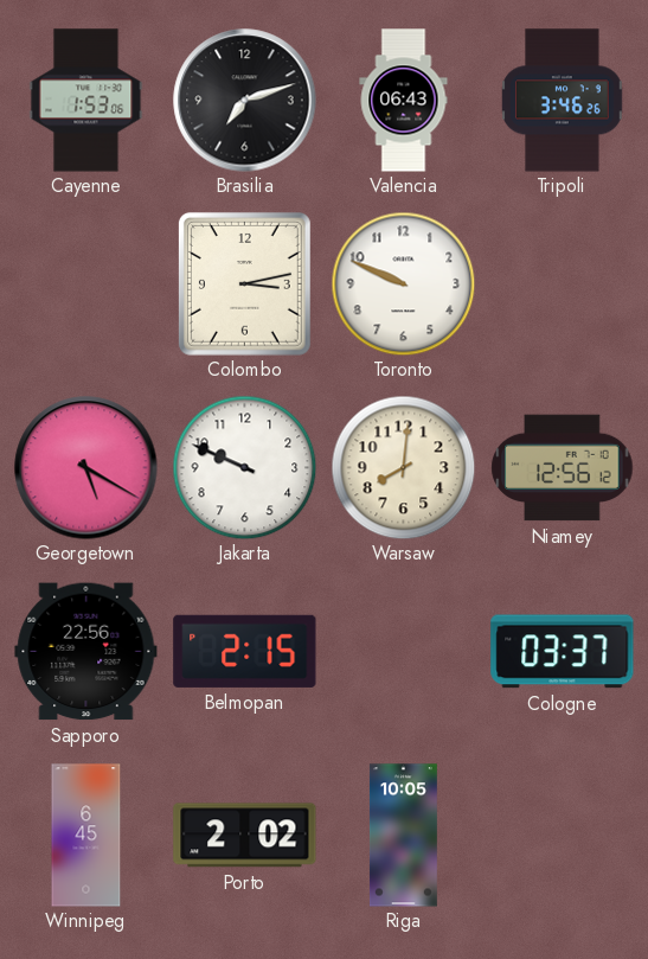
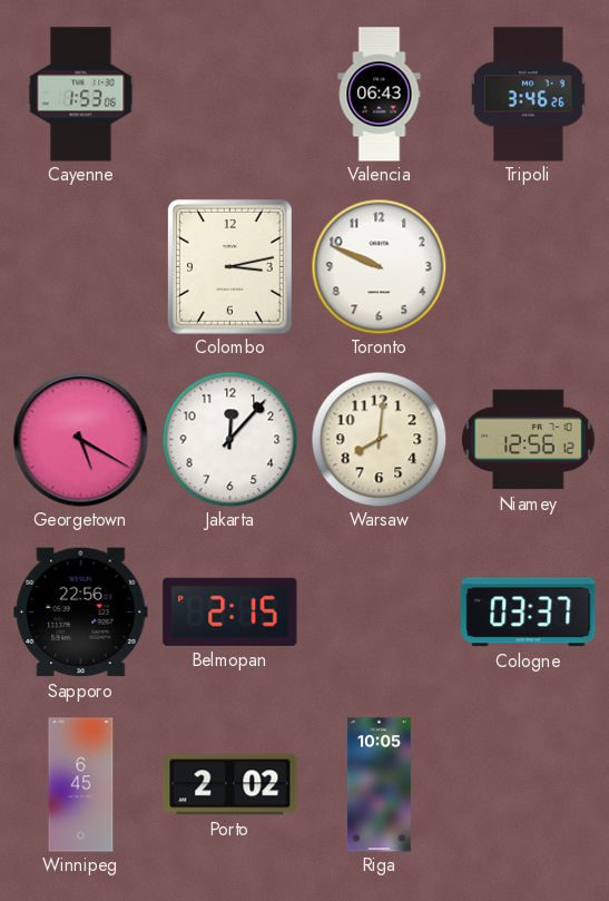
Brasilia: 7:12 -> none (245, 101)
Jakarta: 9:49 -> 12:07 (229, 439)
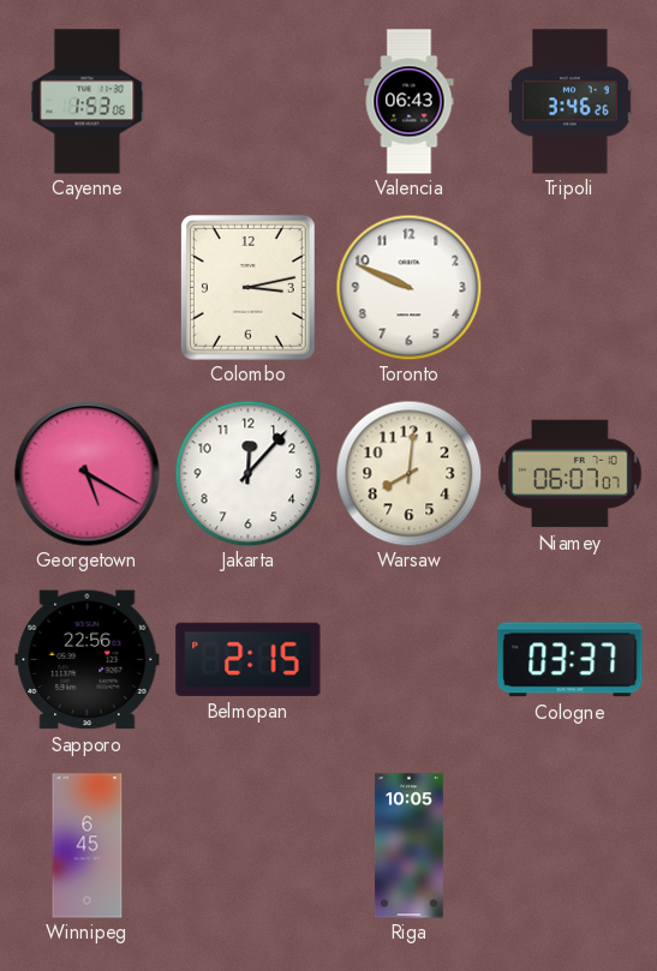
Niamey: 12:56 -> 06:07 (571, 474)
Porto: 2:02 -> none (230, 785)
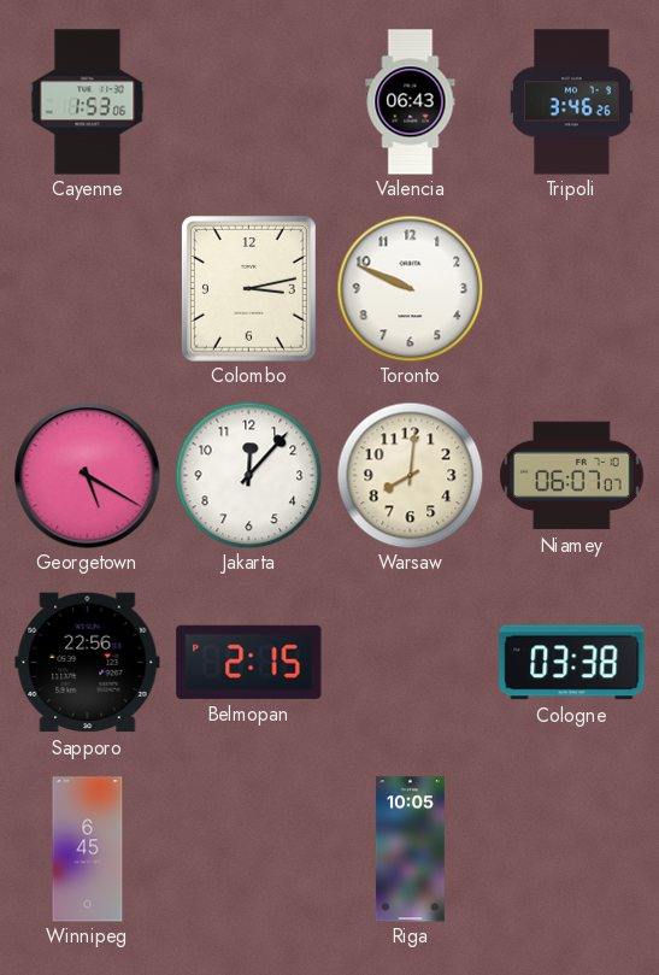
Cologne: 03:37 -> 03:38 (572, 663)
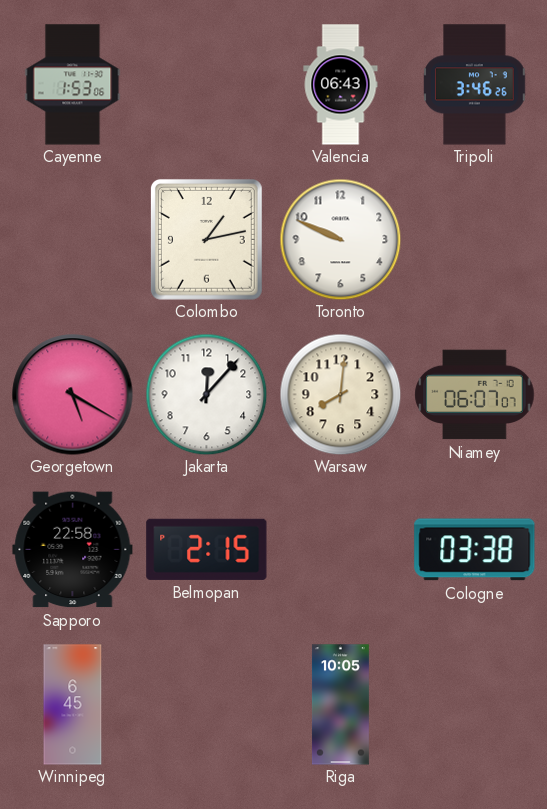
Colombo: 3:13 -> 1:13 (206, 239)
Sapporo: 22:56 -> 22:58 (73, 550)
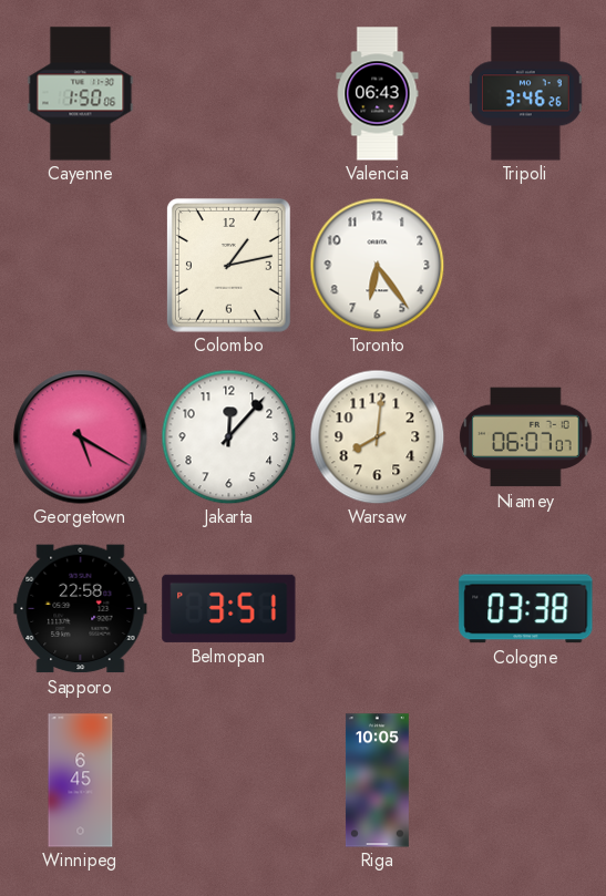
Cayenne: 1:53 -> 1:50 (81, 94)
Toronto: 9:49 -> 6:24 (377, 265)
Belmopan: 2:15 -> 3:51 (229, 608)
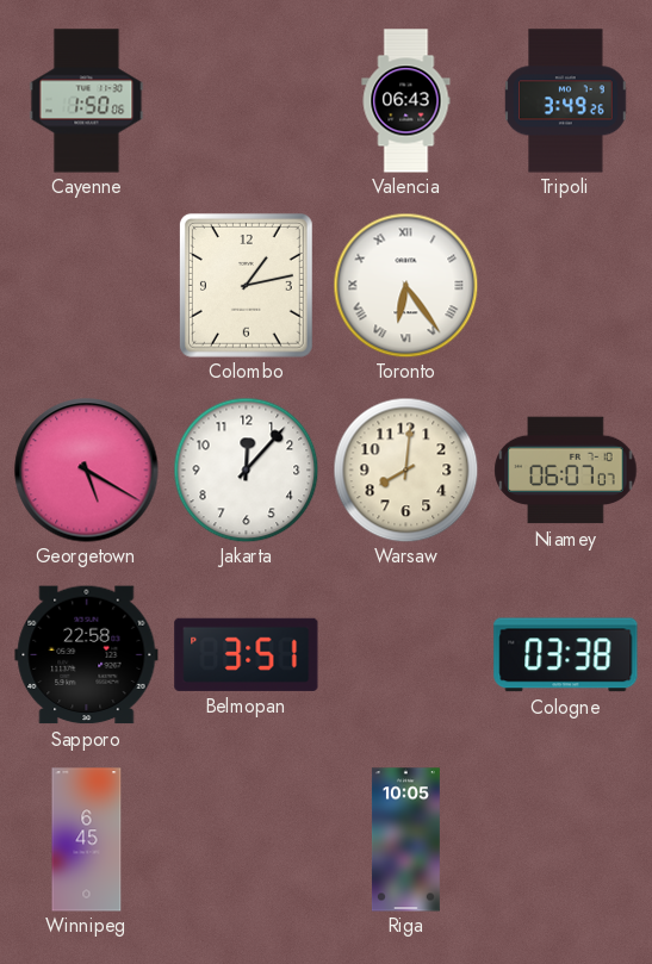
Tripoli: 3:46 -> 3:49 (566, 101)
Toronto numerals: Arabic -> Roman (405, 285)
